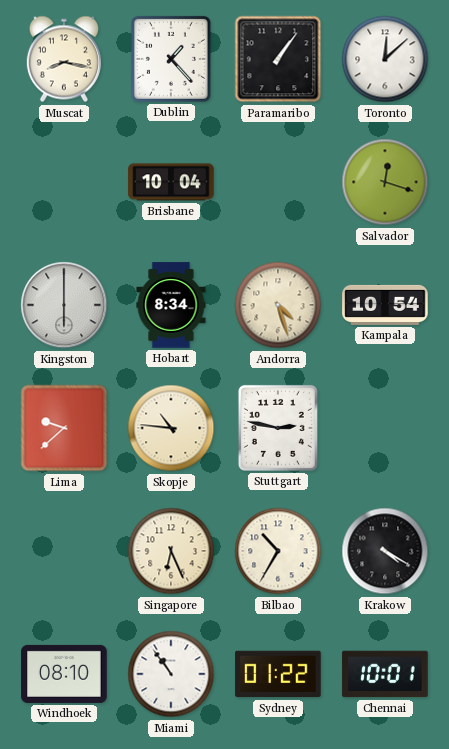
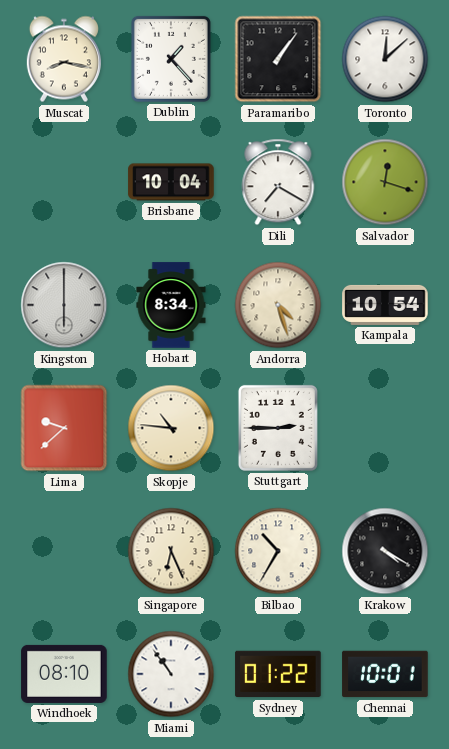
Dili: none -> 7:20 (278, 182)
Stuttgart: 2:47 -> 2:45 (278, 428)
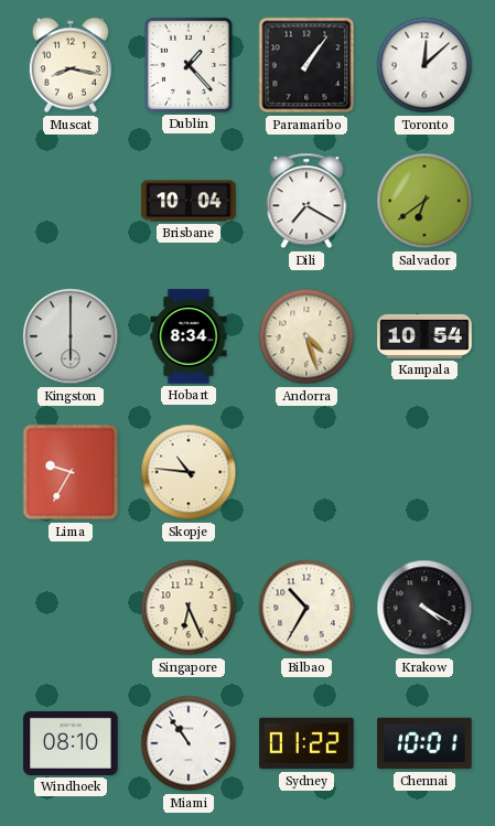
Salvador: 12:18 -> 6:39 (424, 201)
Lima: 9:38 -> 9:35 (71, 472)
Stuttgart: 2:45 -> none (278, 428)
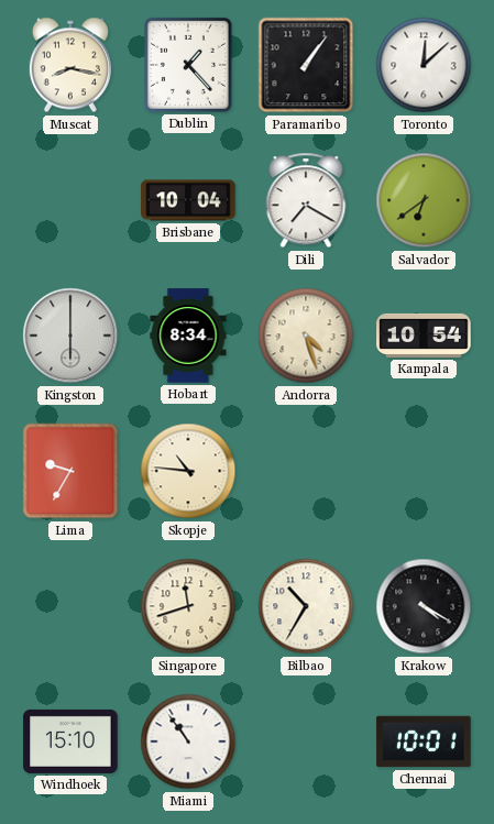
Singapore: 6:26 -> 11:42 (188, 606)
Windhoek: 08:10 -> 15:10 (70, 741)
Sydney: 01:22 -> none (306, 743)
